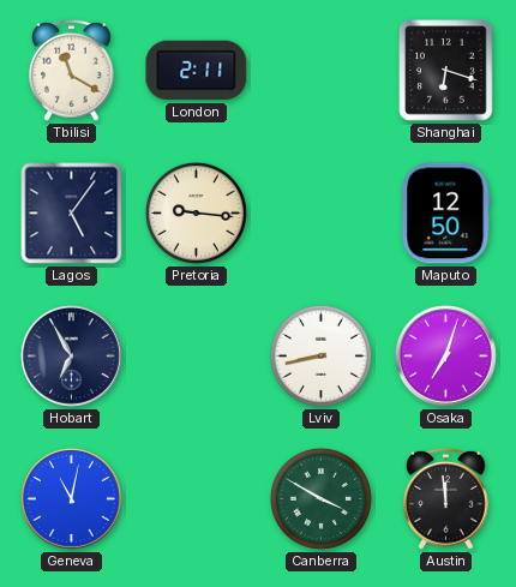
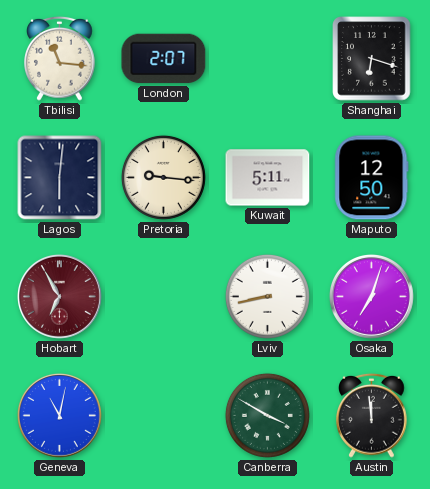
Tbilisi: 11:20 -> 11:16 (60, 58)
London: 2:11 -> 2:07 (164, 59)
Lagos: 5:06 -> 6:01 (60, 178)
Kuwait: none -> 5:11 (268, 178)
Hobart dial: navy -> burgundy (59, 296)
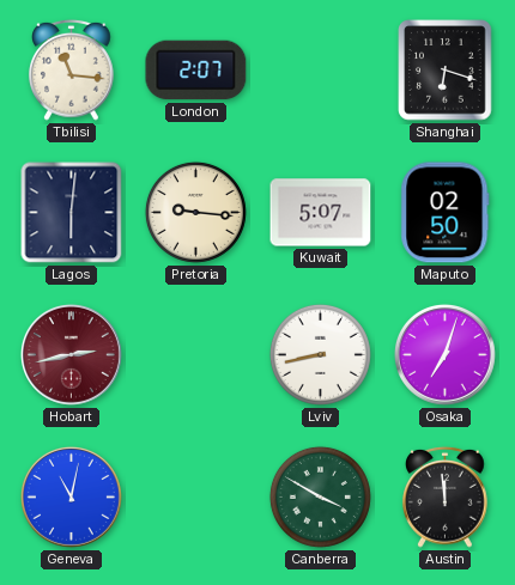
Kuwait: 5:11 -> 5:07 (321, 213)
Maputo: 12:50 -> 02:50 (446, 213)
Hobart: 6:55 -> 2:43 (71, 354)
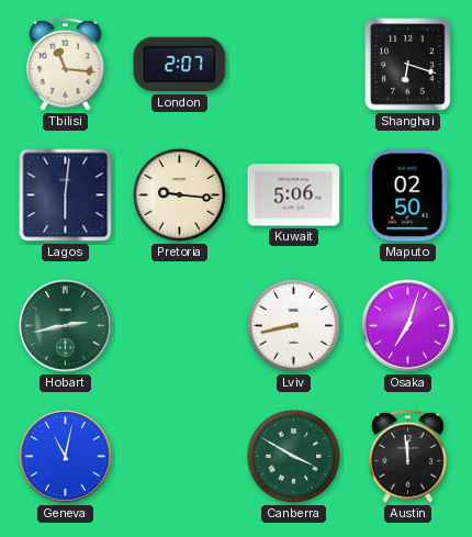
Kuwait: 5:07 -> 5:06 (294, 195)
Hobart dial: burgundy -> green (65, 325)
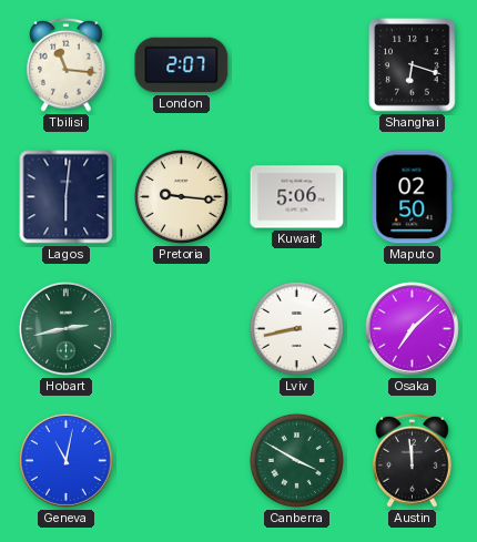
Osaka: 7:03 -> 7:08 (412, 328)
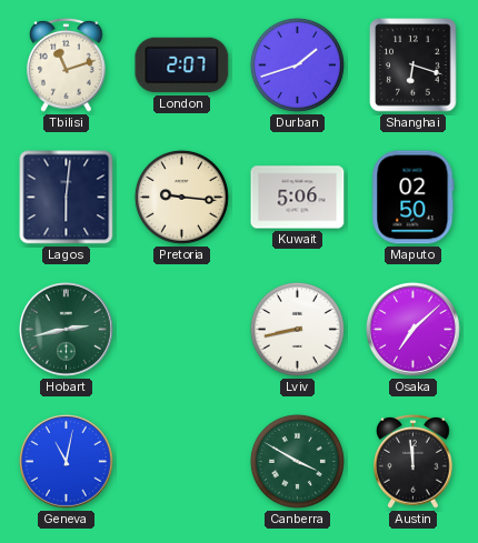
Tbilisi: 11:16 -> 11:12 (67, 64)
Durban: none -> 1:42 (297, 64)
